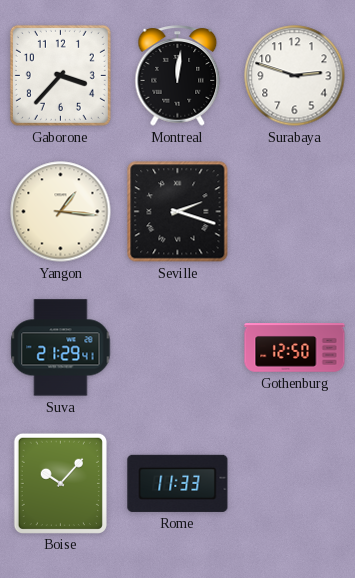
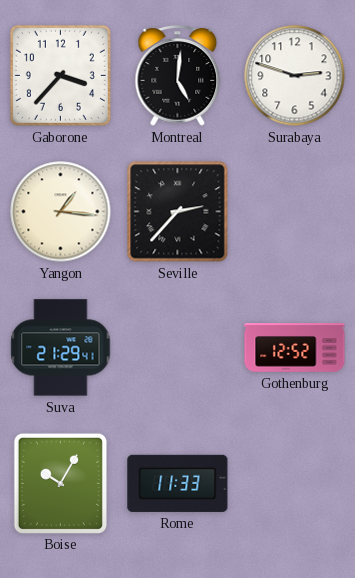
Montreal: 12:01 -> 5:01 (178, 76)
Seville: 2:18 -> 2:37 (178, 212)
Gothenburg: 12:50 -> 12:52 (295, 348)
Boise: 10:07 -> 10:05 (60, 483)
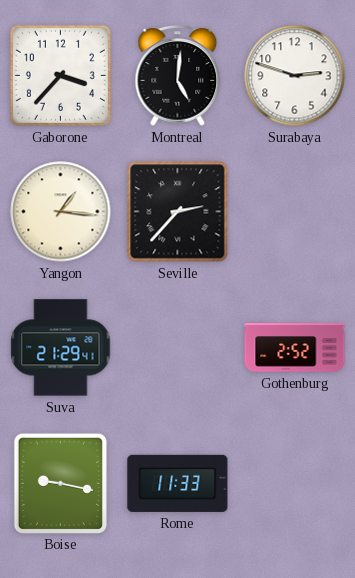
Gothenburg: 12:52 -> 2:52 (295, 348)
Boise: 10:05 -> 9:17 (60, 483)
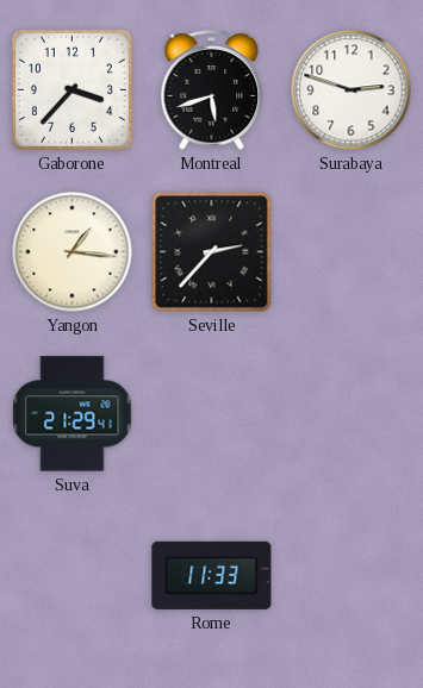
Montreal: 5:01 -> 5:42 (212, 90)
Gothenburg: 2:52 -> none (295, 348)
Boise: 9:17 -> none (60, 483)
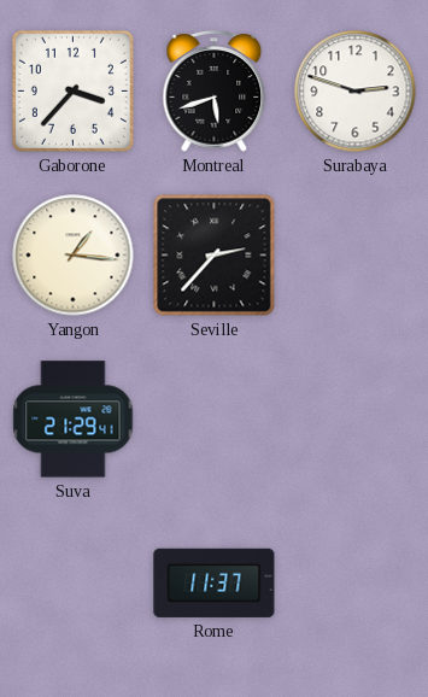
Rome: 11:33 -> 11:37 (215, 582)
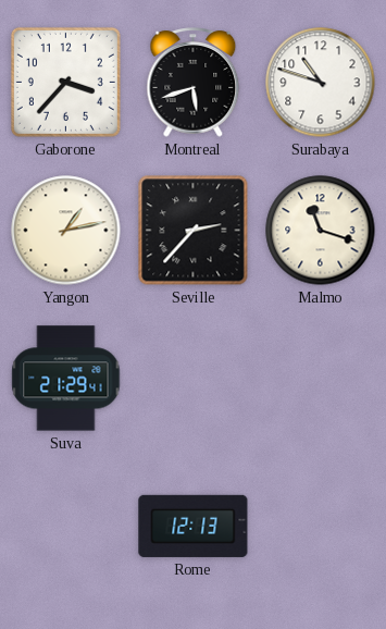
Surabaya: 2:48 -> 10:48 (321, 83)
Yangon: 1:16 -> 1:13 (66, 231)
Malmo: none -> 11:18 (321, 231)
Rome: 11:37 -> 12:13 (194, 526)
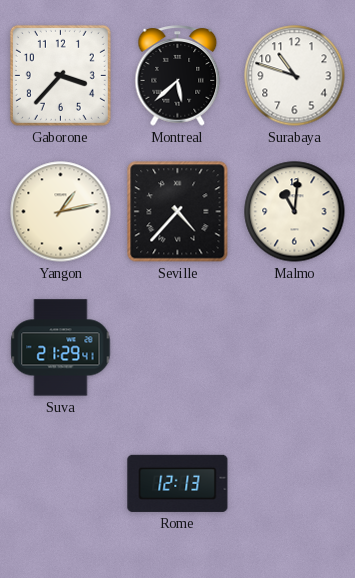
Montreal: 5:42 -> 5:38 (178, 76)
Seville: 2:37 -> 4:37 (178, 212)
Malmo: 11:18 -> 11:01 (295, 212)
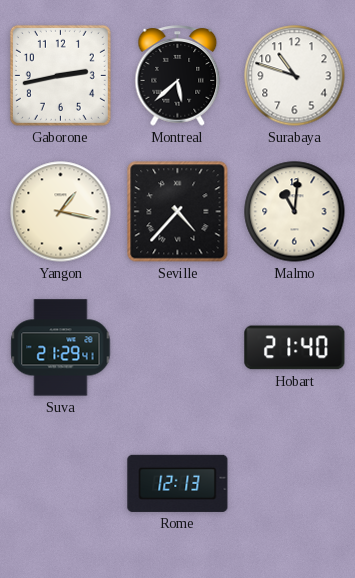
Gaborone: 3:37 -> 2:43 (60, 75)
Yangon: 1:13 -> 1:17 (61, 212)
Hobart: none -> 21:40 (295, 348)
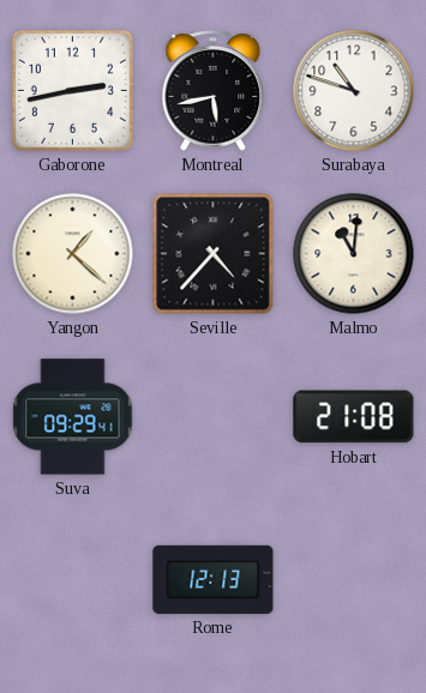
Montreal: 5:38 -> 5:43 (214, 91)
Yangon: 1:17 -> 1:22 (73, 254)
Suva: 21:29 -> 09:29 (73, 417)
Hobart: 21:40 -> 21:08 (354, 417)
